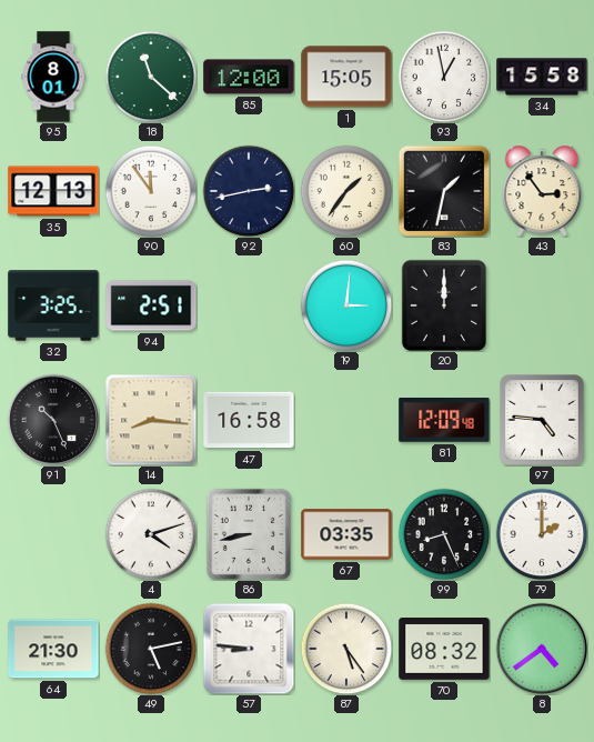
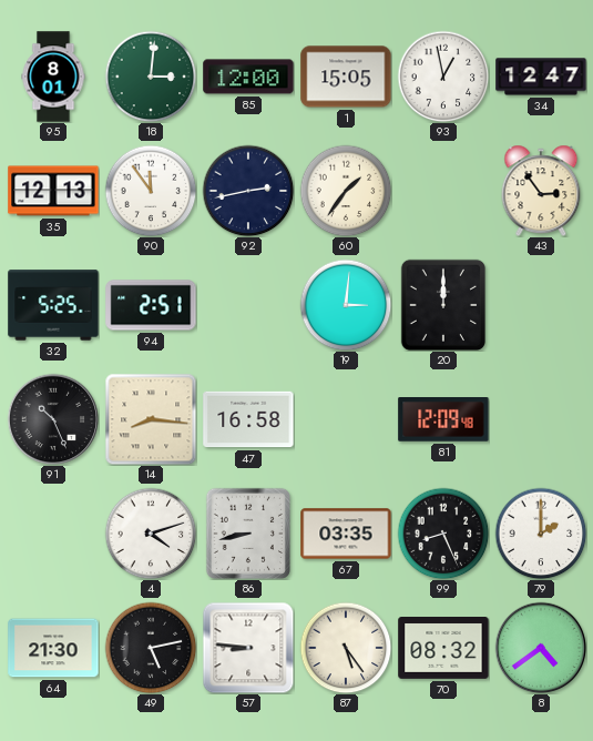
18: 11:22 -> 3:01 (151, 77)
34: 15:58 -> 12:47 (541, 77)
83: 1:32 -> none (443, 190)
32: 3:25 -> 5:25 (53, 305)
97: 4:46 -> none (543, 421)
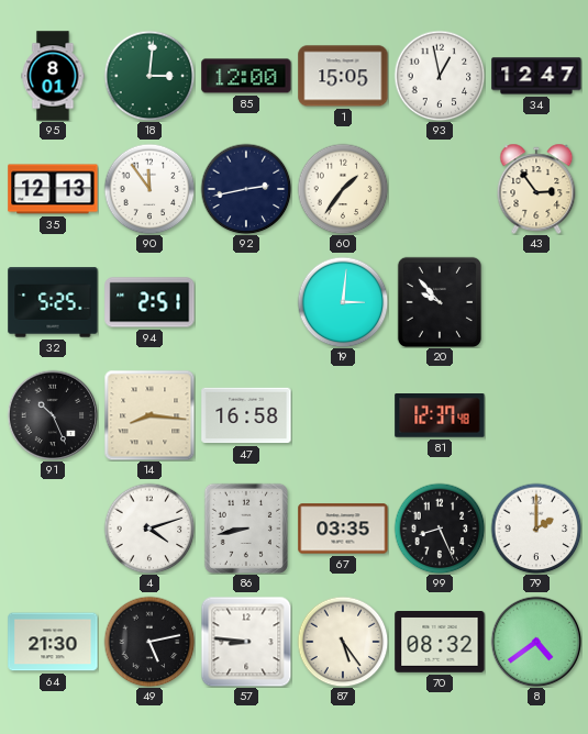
20: 12:00 -> 9:53 (439, 301)
81: 12:09 -> 12:37 (440, 416)
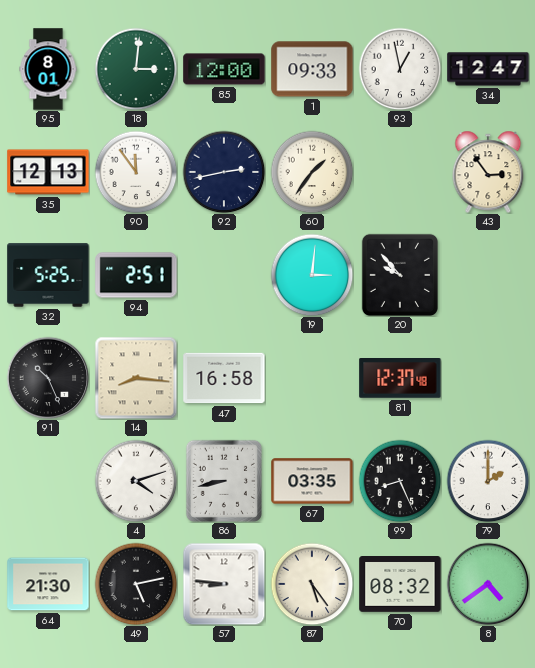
1: 15:05 -> 09:33 (312, 69)
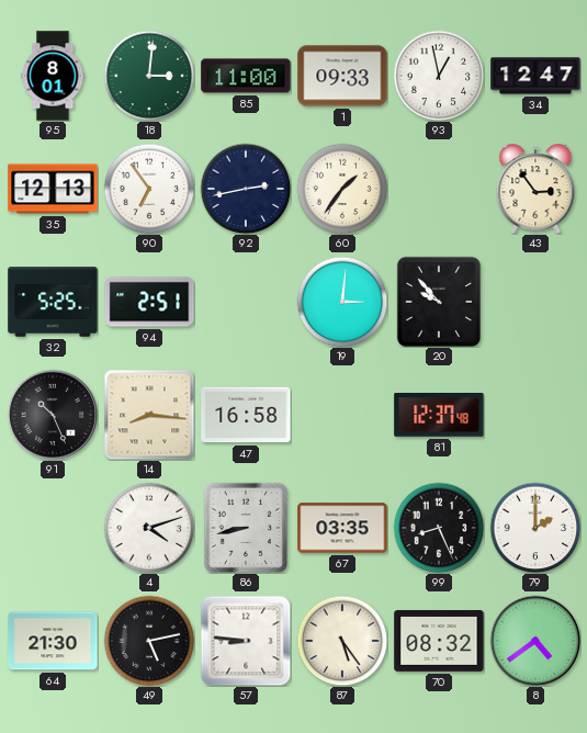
85: 12:00 -> 11:00 (246, 76)
90: 11:54 -> 6:54 (149, 189)
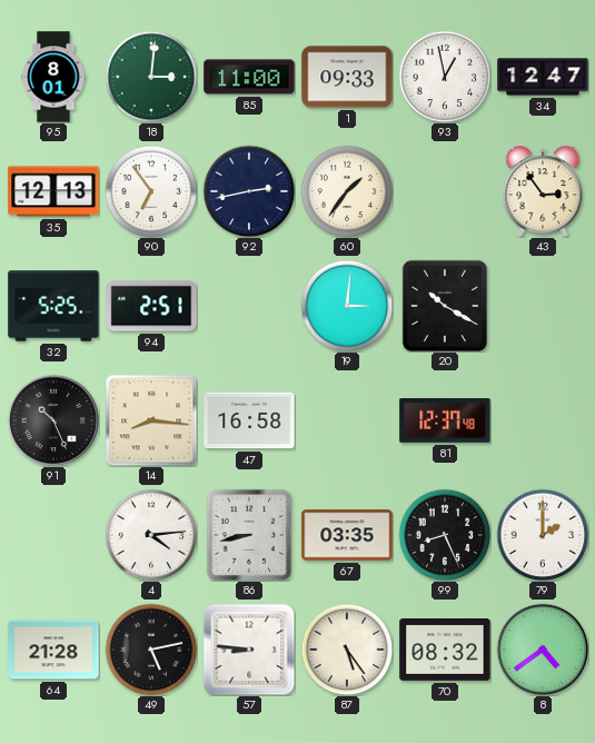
20: 9:53 -> 10:20 (444, 305)
4: 4:12 -> 4:14 (151, 535)
64: 21:30 -> 21:28 (53, 650)
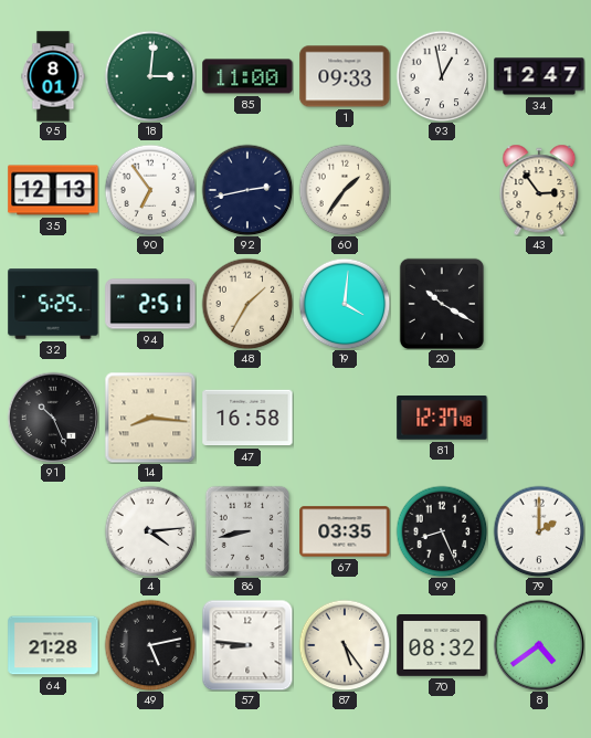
48: none -> 1:35 (247, 304)
19: 3:01 -> 4:01 (345, 304)
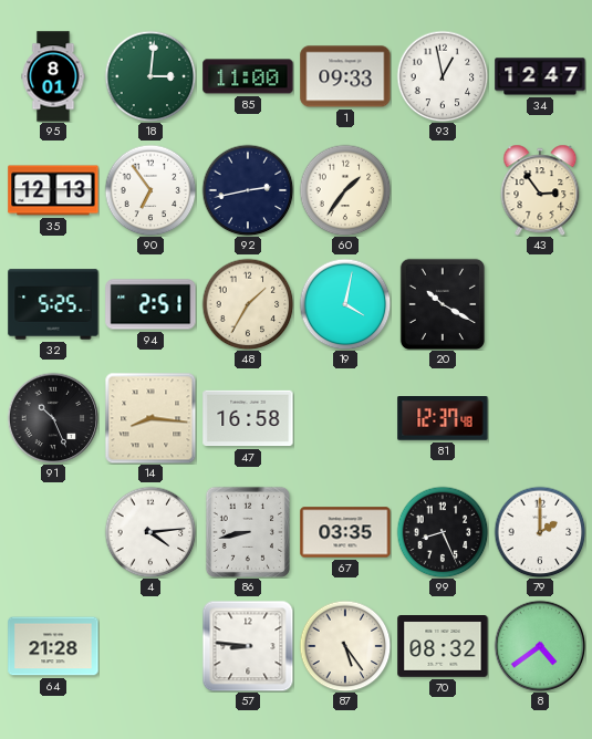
19: 4:01 -> 4:02 (345, 304)
49: 5:13 -> none (150, 645)
